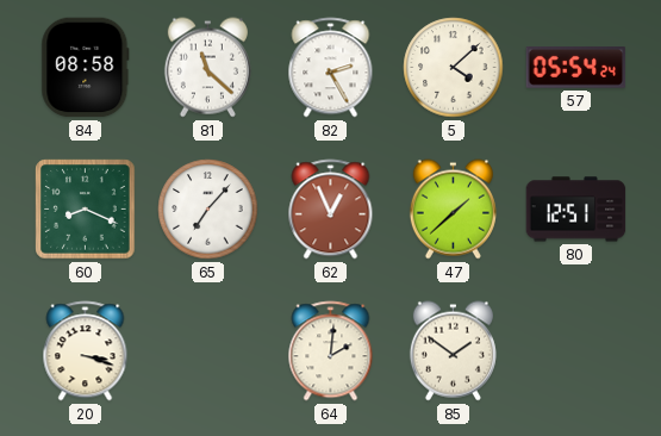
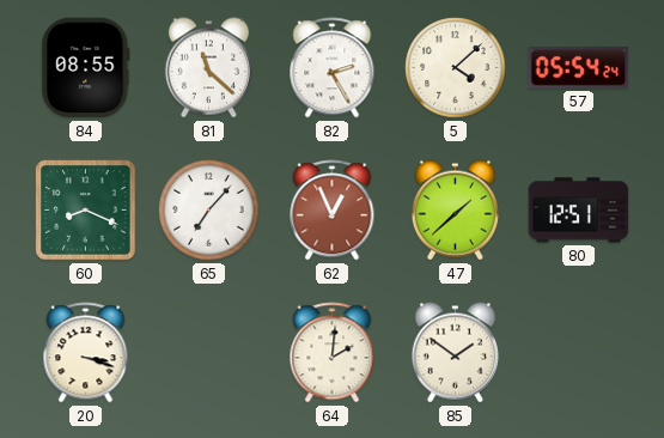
84: 08:58 -> 08:55 (86, 68)
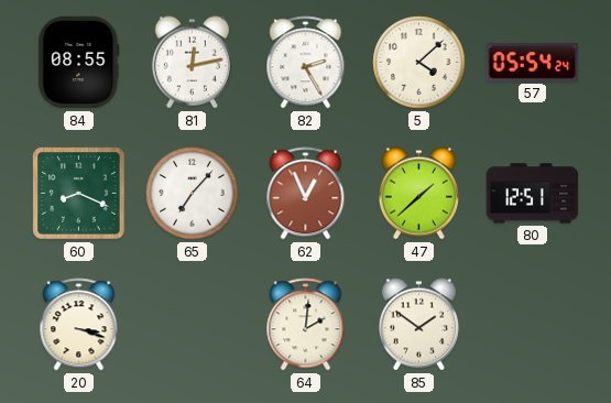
81: 11:22 -> 12:13 (192, 63)
